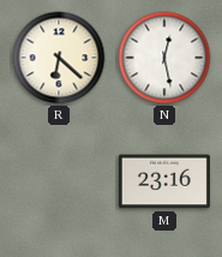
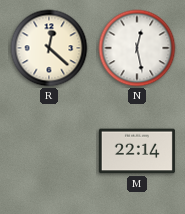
R: 6:22 -> 12:22 (49, 48)
M: 23:16 -> 22:14 (137, 151)
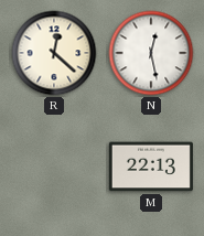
M: 22:14 -> 22:13 (151, 167)
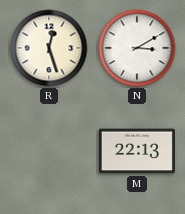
R: 12:22 -> 12:27 (49, 48)
N: 12:28 -> 3:10 (137, 48)
